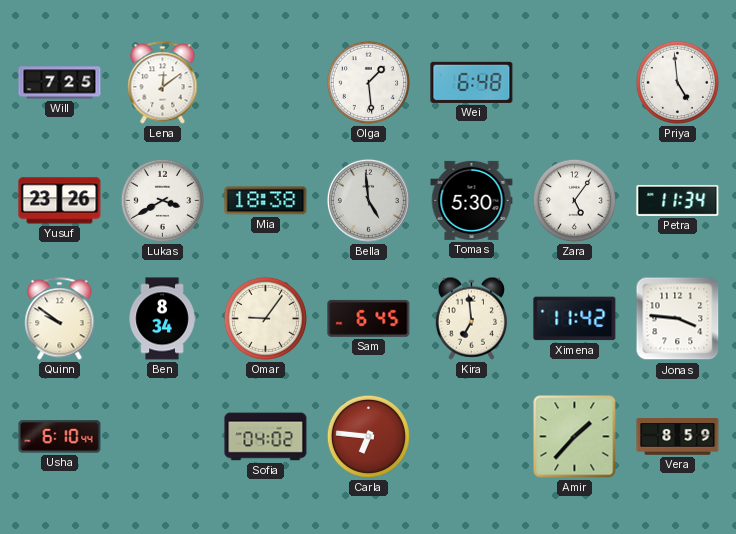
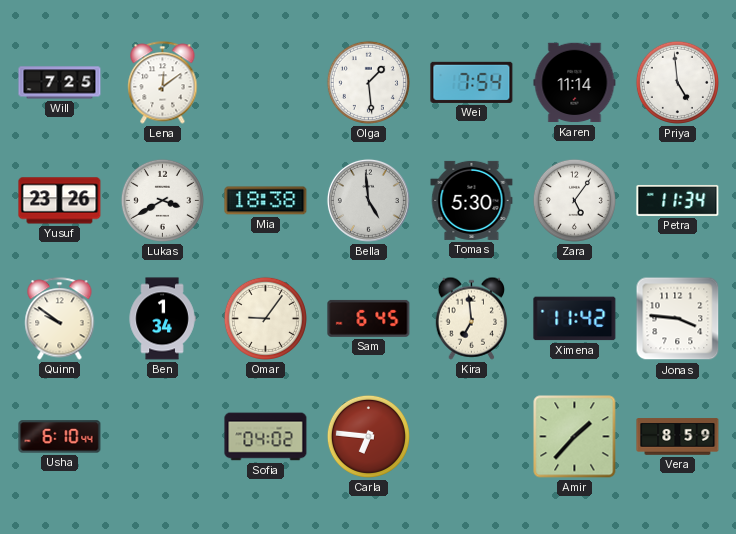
Wei: 6:48 -> 7:54 (472, 82)
Karen: none -> 11:14 (575, 83)
Ben: 8:34 -> 1:34 (162, 319)
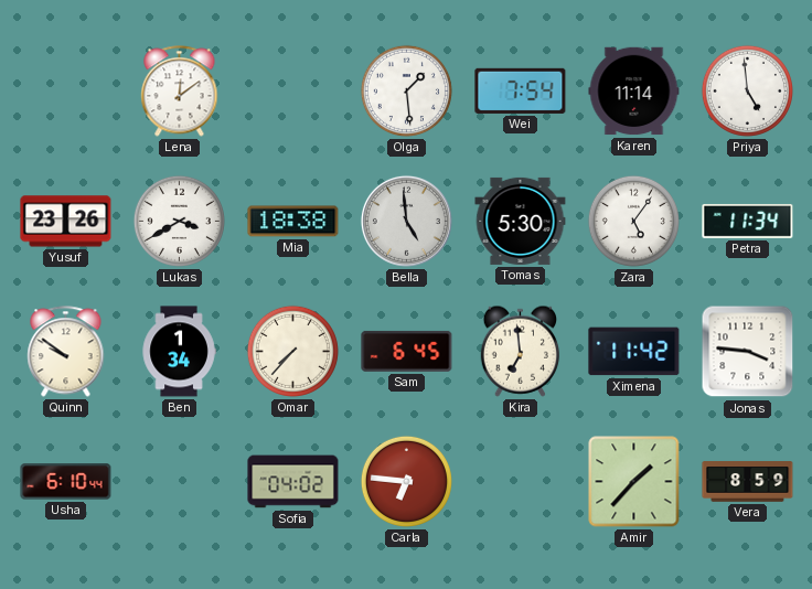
Will: 7:25 -> none (60, 83)
Omar: 9:06 -> 7:37 (292, 351)
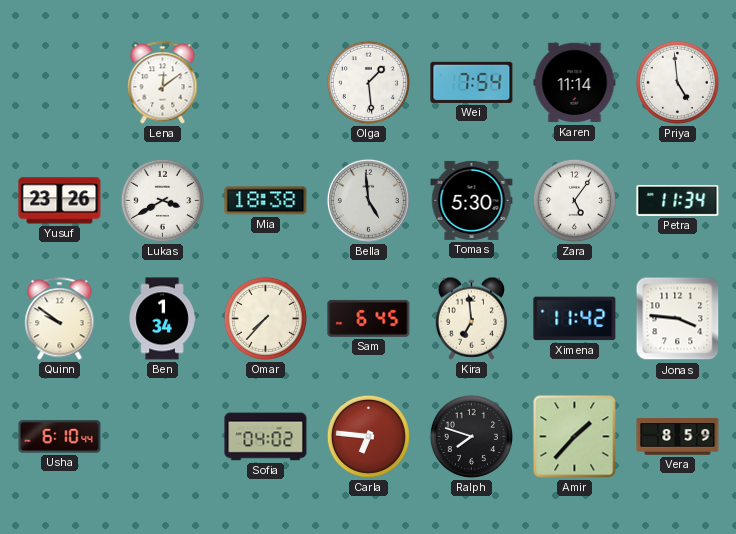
Ralph: none -> 7:48 (471, 436)
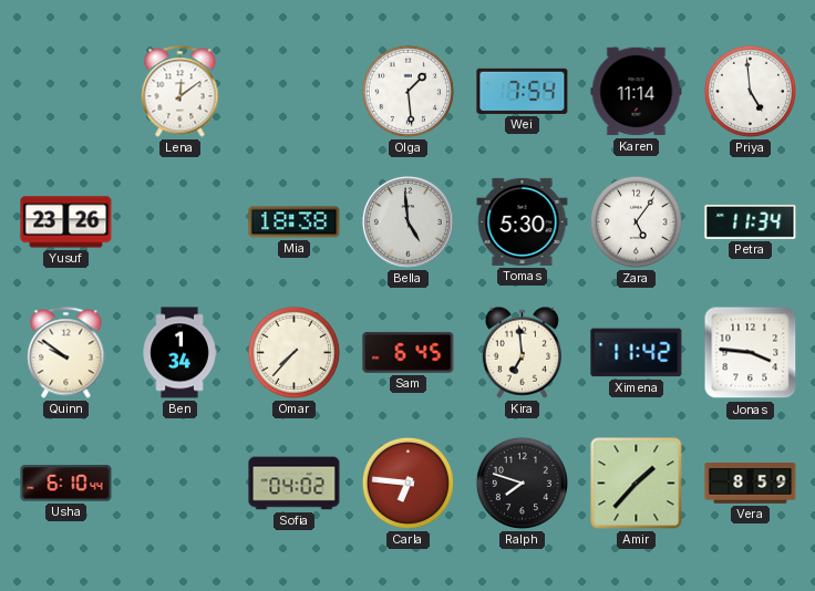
Lukas: 3:40 -> none (162, 200)
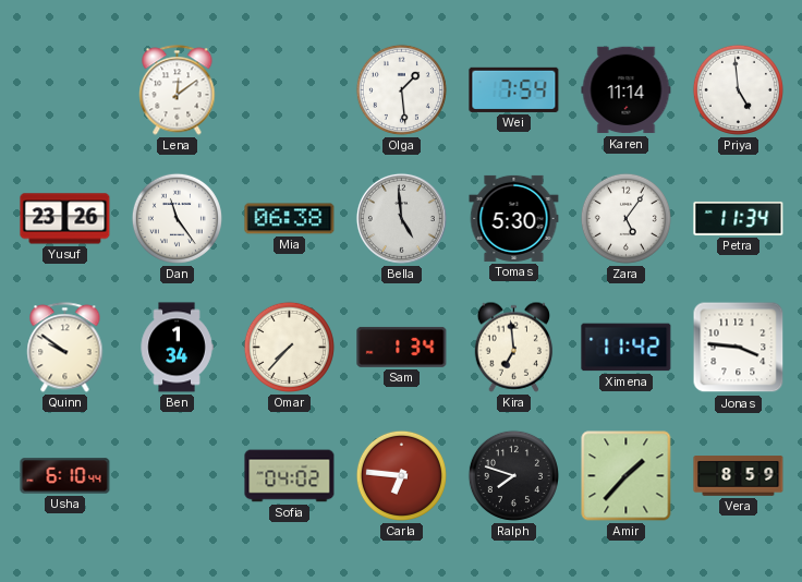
Dan: none -> 11:24 (177, 218)
Mia: 18:38 -> 06:38 (290, 219)
Sam: 6:45 -> 1:34 (402, 347)
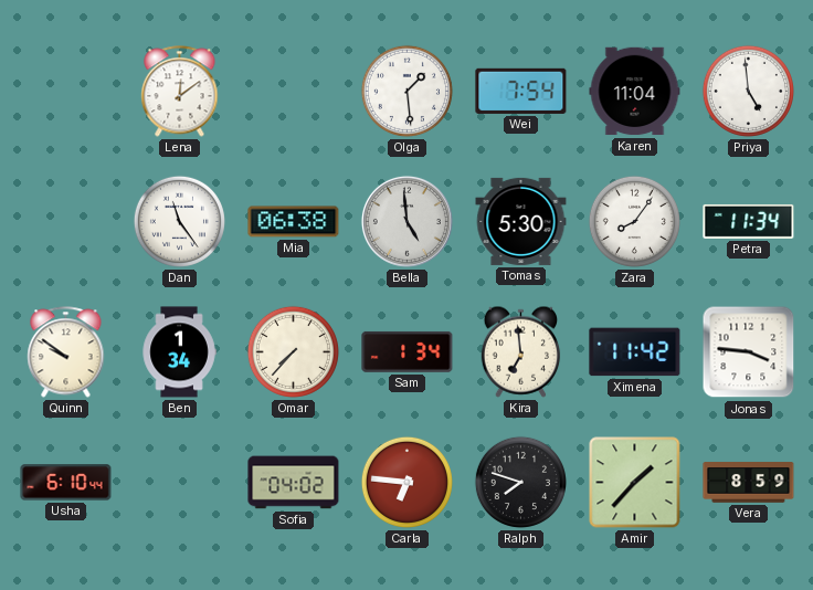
Karen: 11:14 -> 11:04 (635, 92)
Yusuf: 23:26 -> none (65, 219)
Zara: 5:06 -> 8:06 (634, 221)
